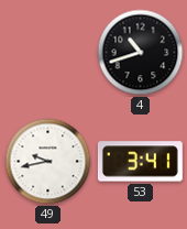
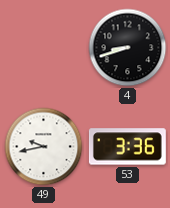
4: 10:42 -> 8:42 (128, 48)
53: 3:41 -> 3:36 (127, 147)
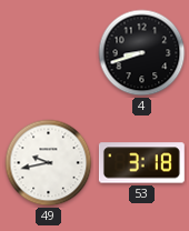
53: 3:36 -> 3:18 (141, 163)
